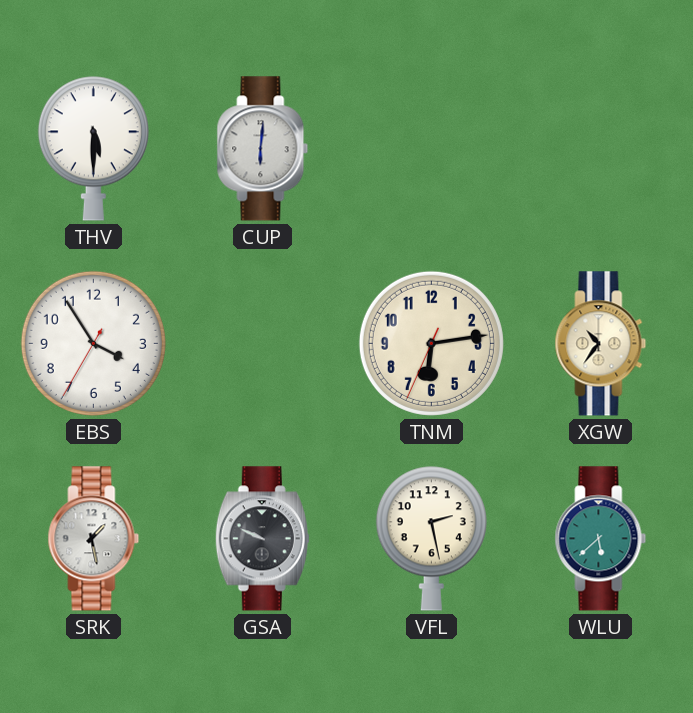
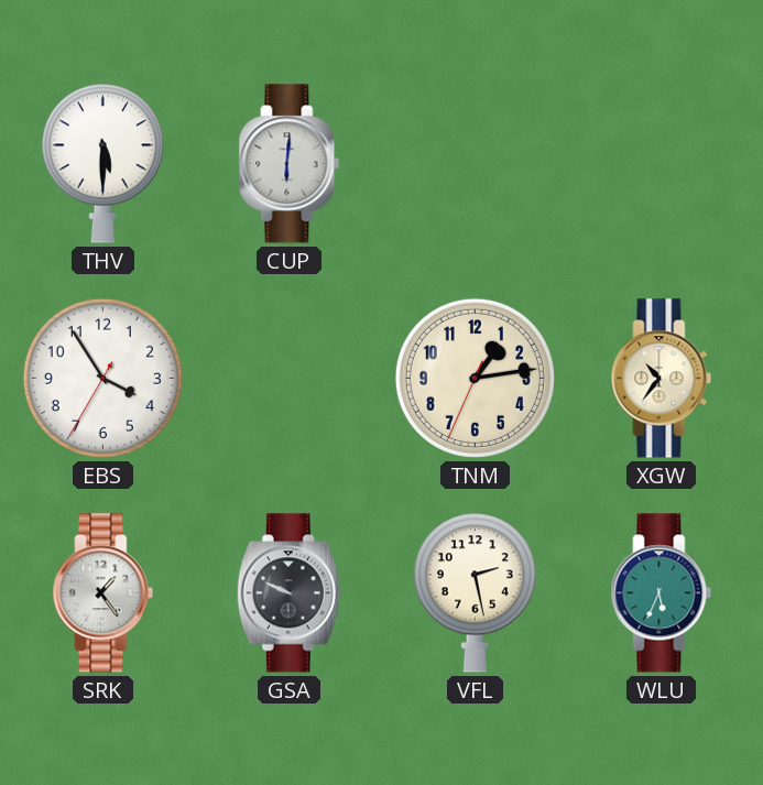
TNM: 6:13 -> 1:13 (475, 378)
SRK: 1:28 -> 1:24 (103, 593)
WLU: 5:38 -> 5:34 (662, 593)
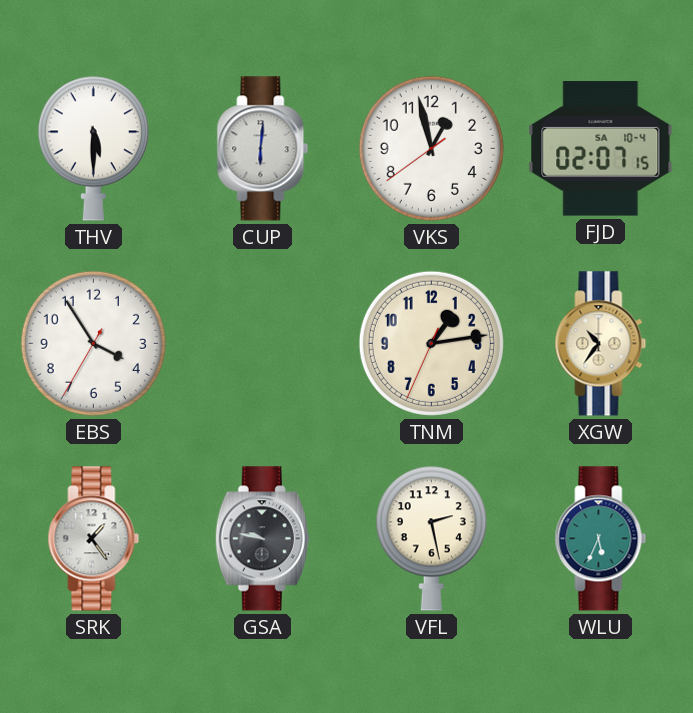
VKS: none -> 12:57 (431, 148)
FJD: none -> 02:07 (601, 149)
GSA: 9:49 -> 9:47 (262, 539)
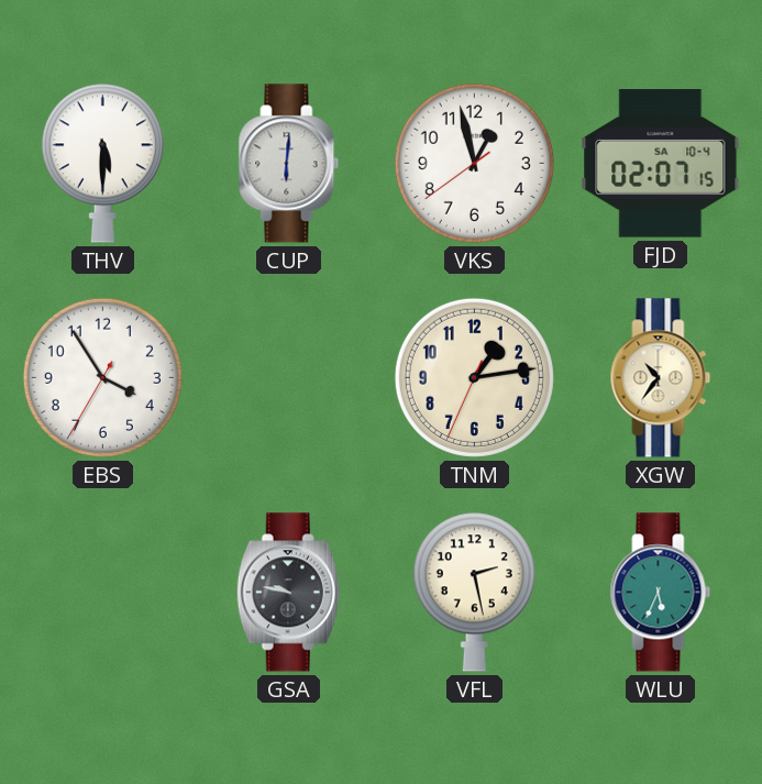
SRK: 1:24 -> none (94, 539)
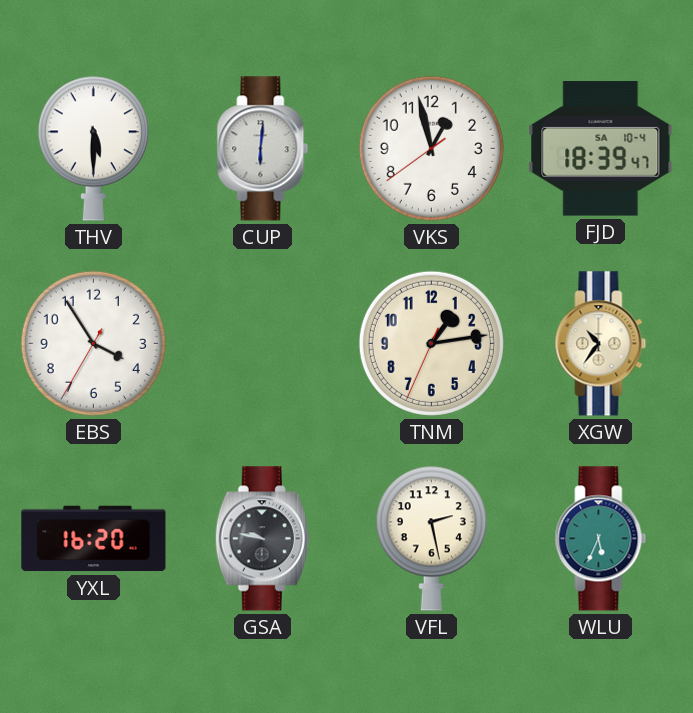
FJD: 02:07 -> 18:39 (601, 149)
YXL: none -> 16:20 (94, 539)
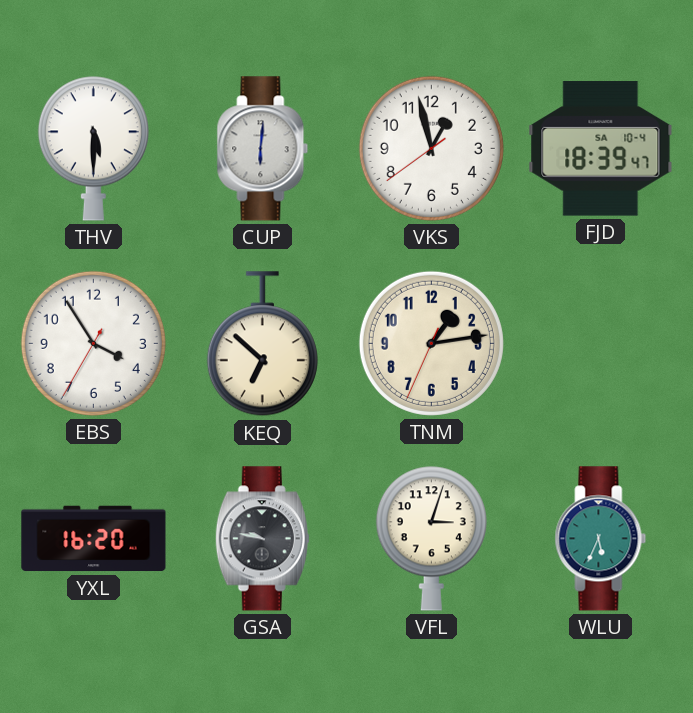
KEQ: none -> 6:52 (262, 344)
XGW: 10:36 -> none (601, 344)
VFL: 2:28 -> 3:03 (431, 538)
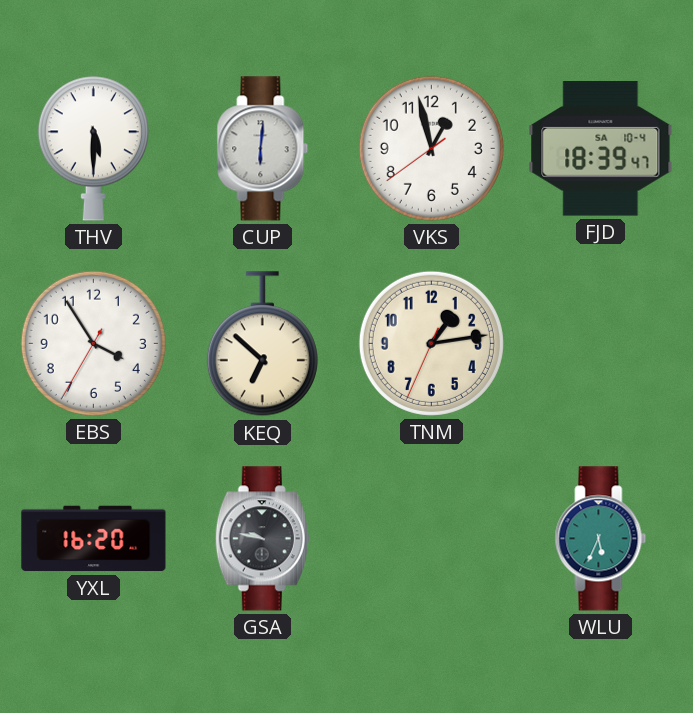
VFL: 3:03 -> none (431, 538)
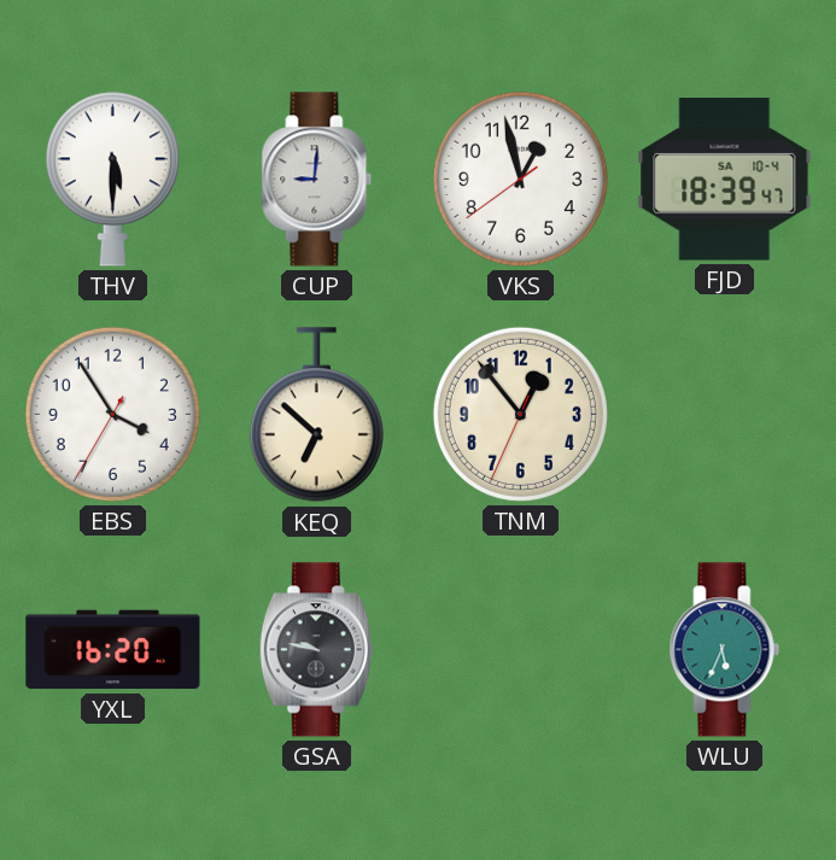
CUP: 6:01 -> 9:01 (317, 180)
TNM: 1:13 -> 12:53 (520, 414)
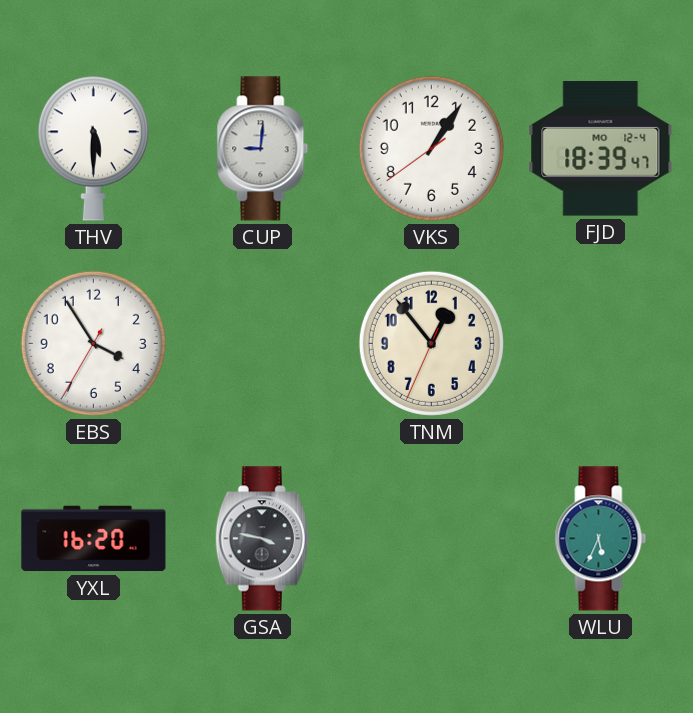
VKS: 12:57 -> 1:05 (431, 148)
FJD date: SA 10-4 -> MO 12-4 (601, 149)
KEQ: 6:52 -> none (316, 415)
GSA: 9:47 -> 3:47 (262, 539)
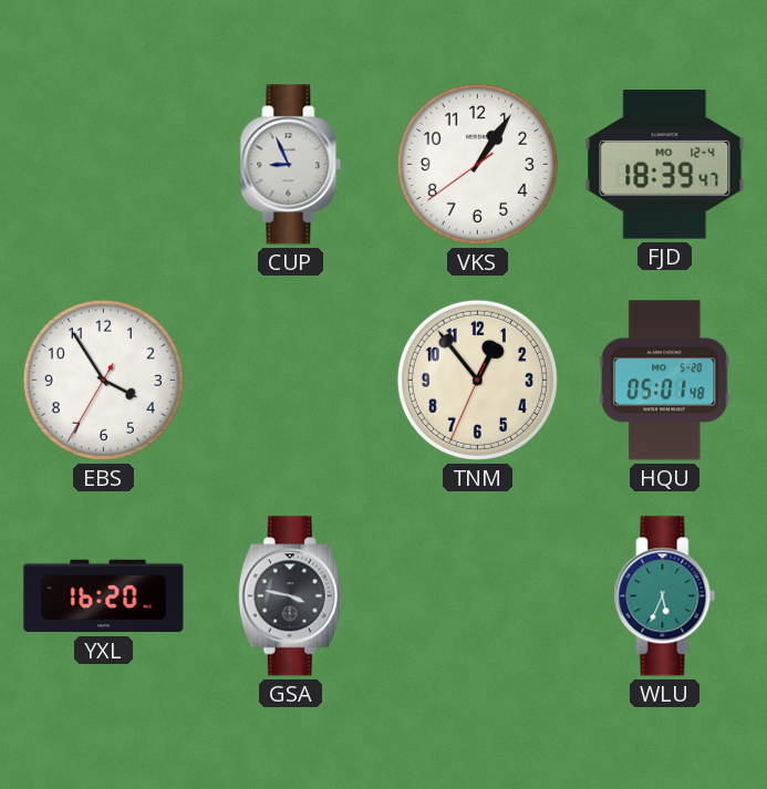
THV: 5:30 -> none (93, 148)
CUP: 9:01 -> 8:56 (291, 165)
HQU: none -> 05:01 (665, 381)
